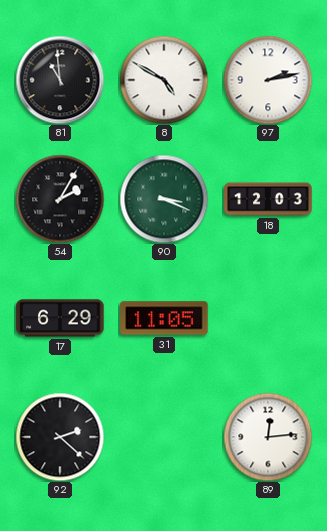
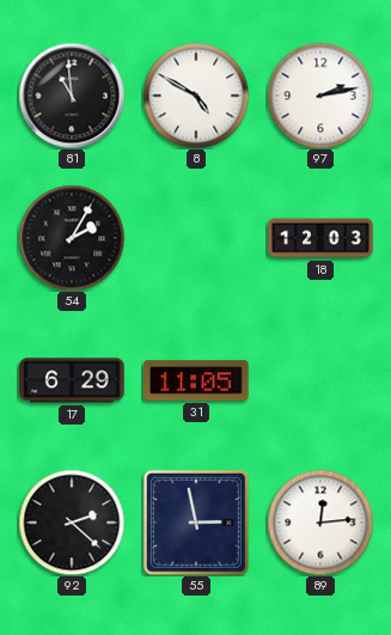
90: 3:19 -> none (164, 199)
55: none -> 2:58 (196, 523)
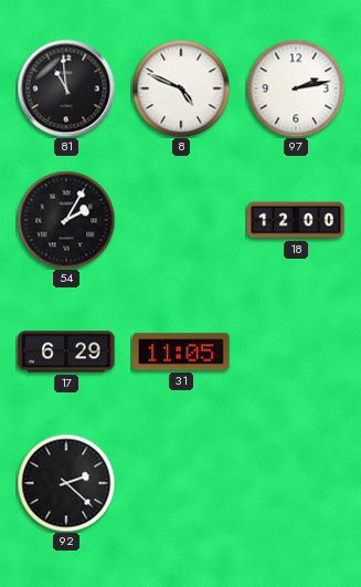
8: 4:50 -> 4:49 (181, 88)
18: 12:03 -> 12:00 (296, 220)
55: 2:58 -> none (196, 523)
89: 12:14 -> none (320, 523)
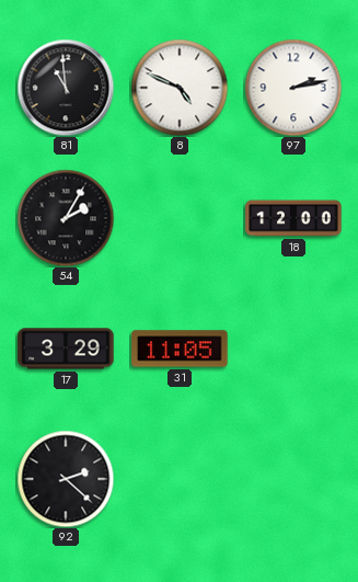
17: 6:29 -> 3:29 (66, 349)
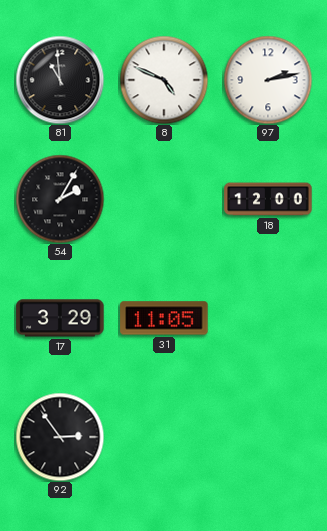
92: 2:22 -> 2:54 (60, 437)
